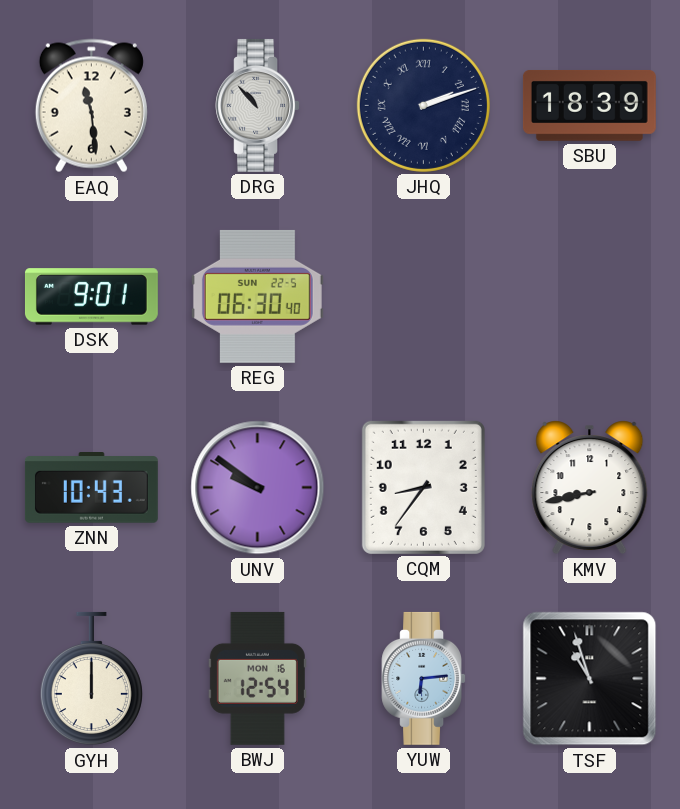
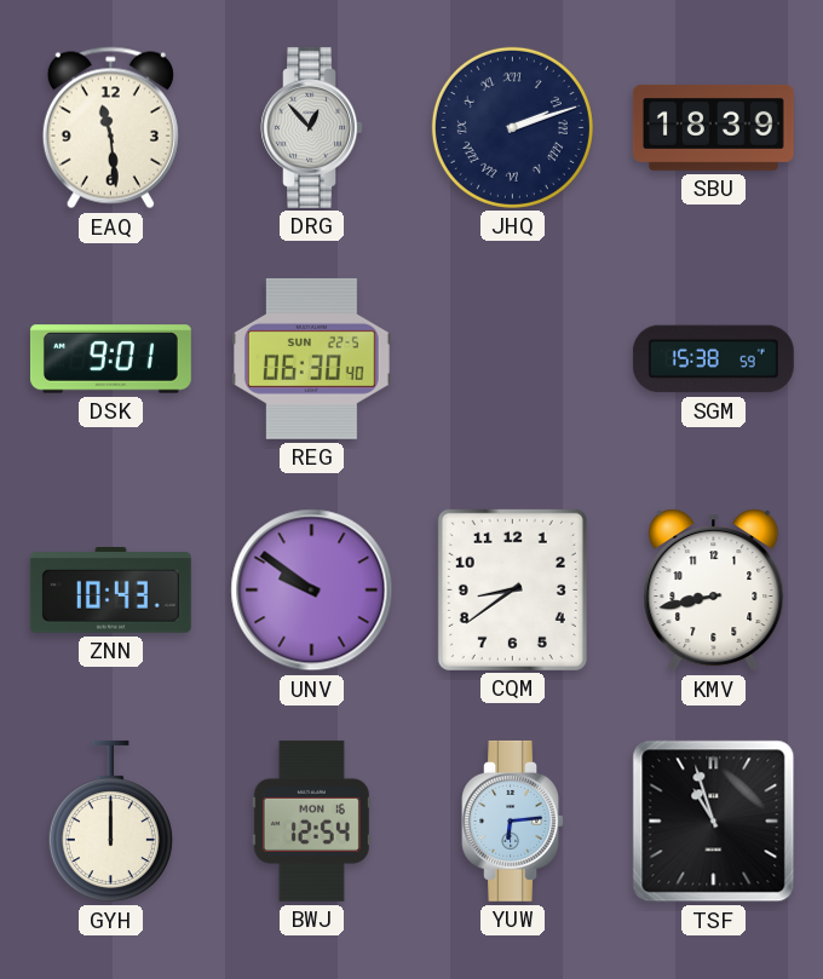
DRG: 10:53 -> 12:53 (311, 127)
SGM: none -> 15:38 (713, 359)
CQM: 8:36 -> 8:39 (512, 589)
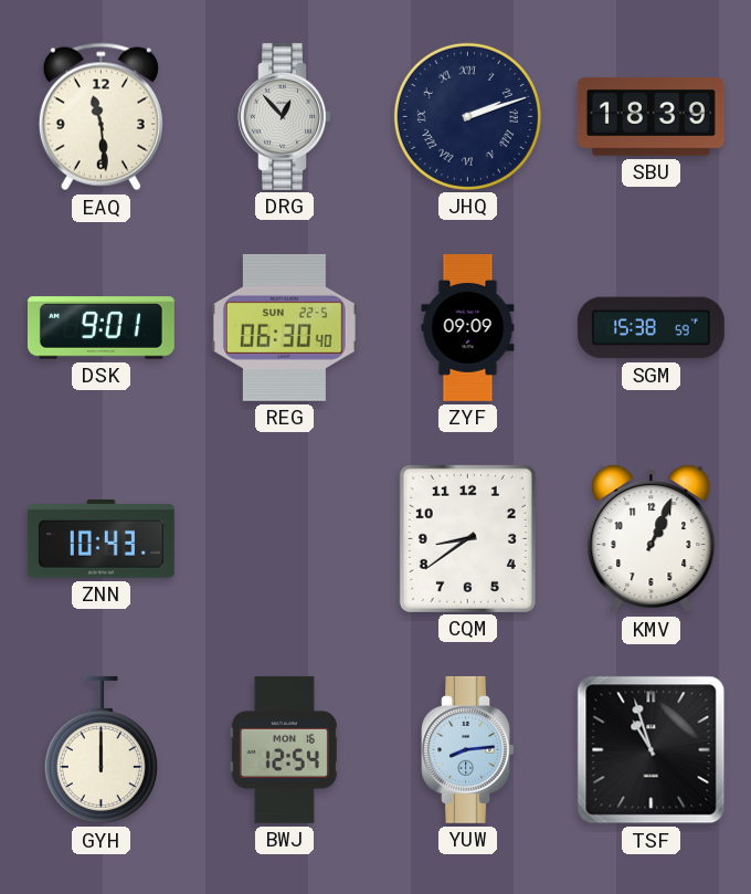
ZYF: none -> 09:09 (468, 327)
UNV: 9:51 -> none (312, 591)
KMV: 8:43 -> 1:04 (652, 539)
YUW: 6:14 -> 8:14 (467, 749)
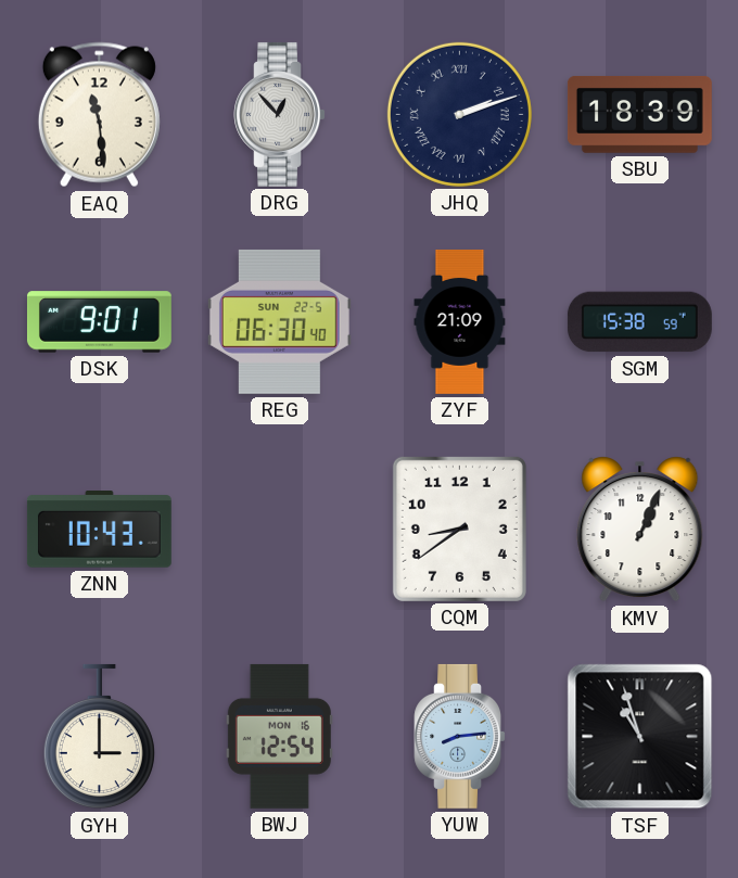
ZYF: 09:09 -> 21:09 (460, 321)
GYH: 12:00 -> 3:00 (99, 737)
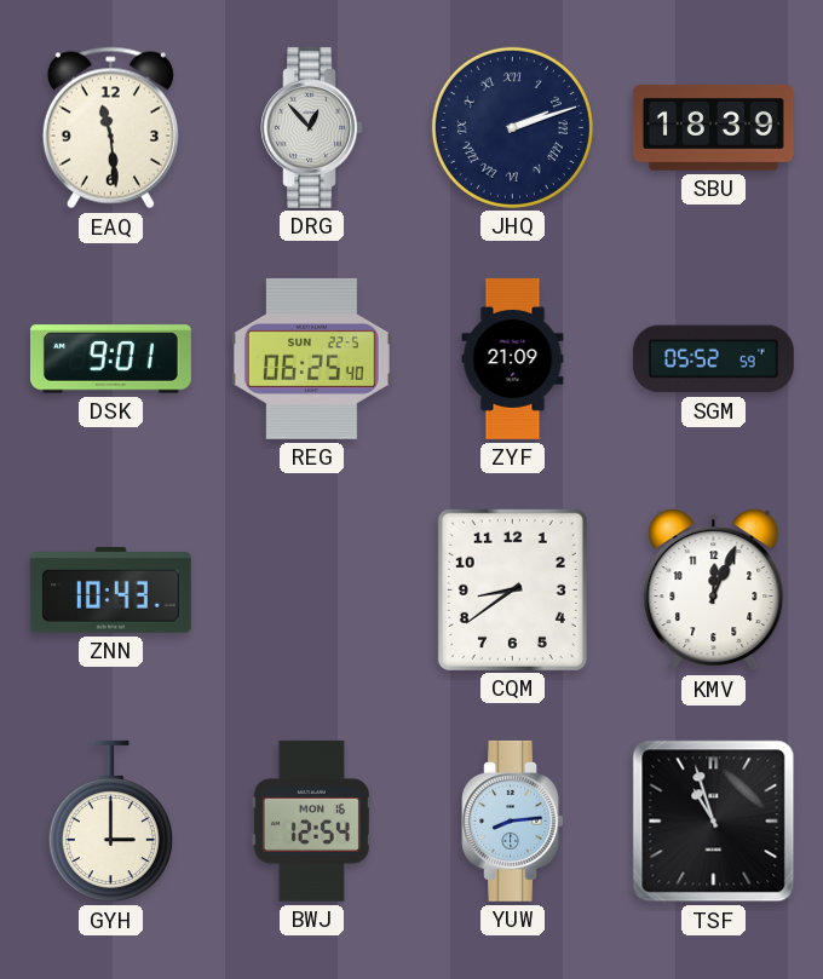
REG: 06:30 -> 06:25 (311, 358)
SGM: 15:38 -> 05:52 (713, 359)
KMV: 1:04 -> 12:04 (714, 591)
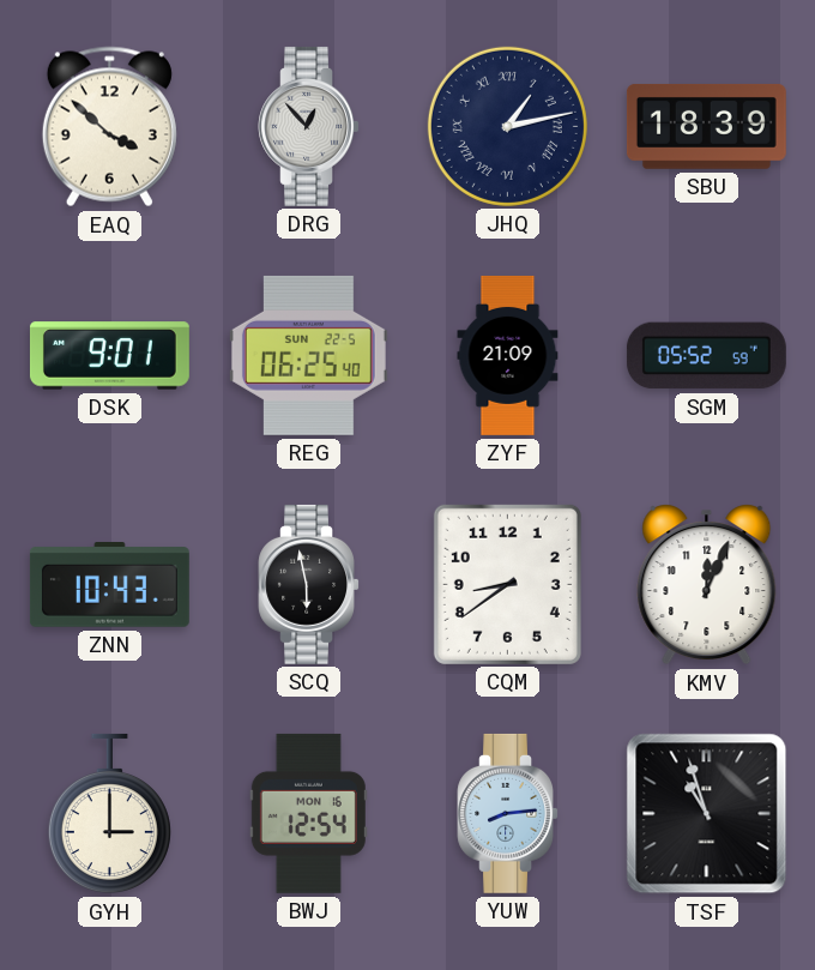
EAQ: 11:29 -> 3:52 (109, 127)
JHQ: 2:12 -> 1:13 (507, 126)
SCQ: none -> 5:58 (308, 584)
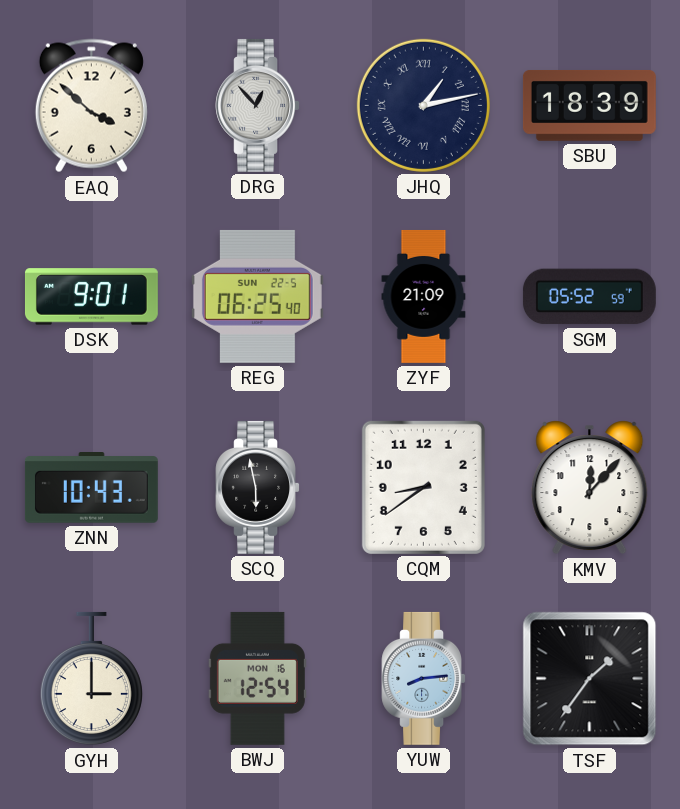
KMV: 12:04 -> 12:07 (590, 488)
TSF: 10:57 -> 1:36 (590, 679)
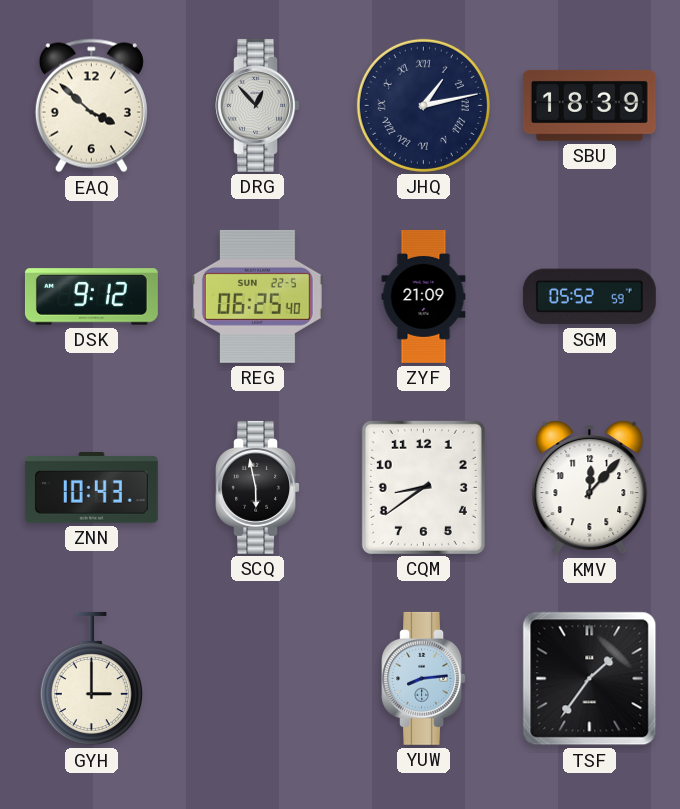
DSK: 9:01 -> 9:12 (91, 297)
BWJ: 12:54 -> none (257, 678)
